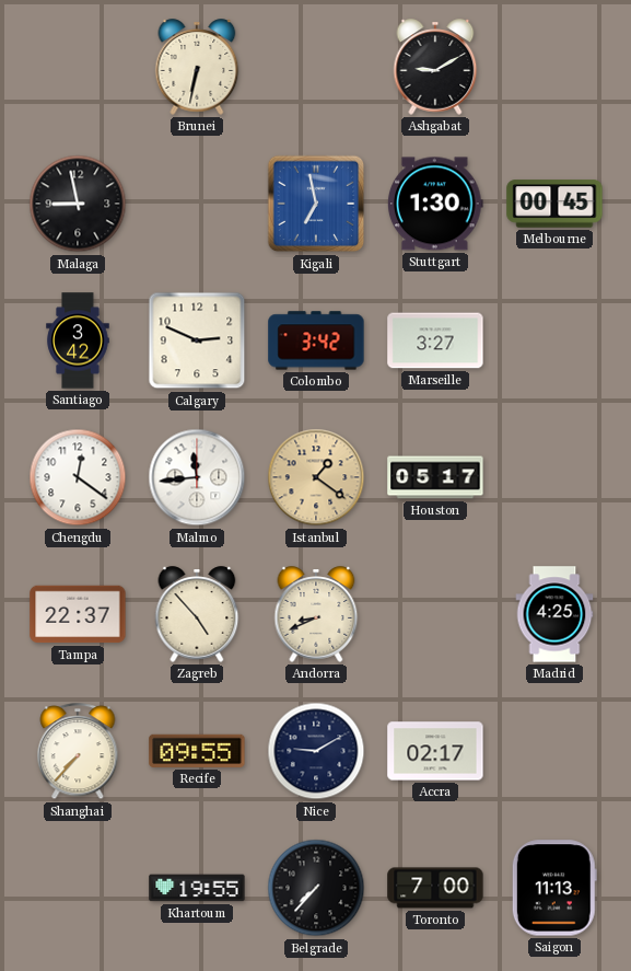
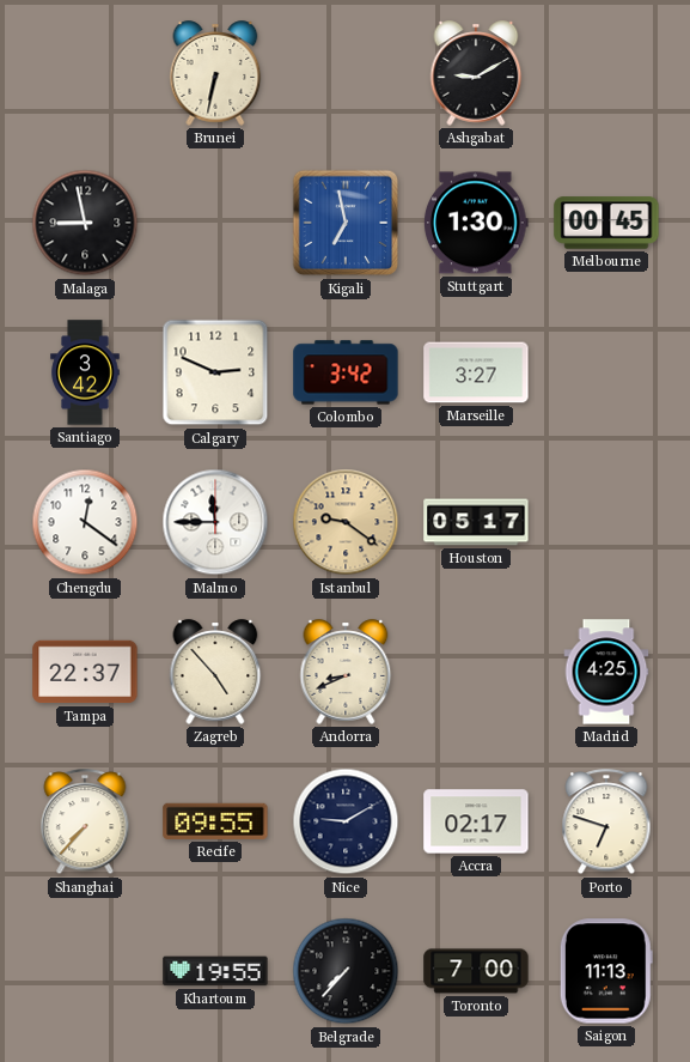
Malmo: 11:44 -> 11:45 (215, 522)
Istanbul: 1:21 -> 9:21 (346, 522)
Porto: none -> 6:48 (606, 823)
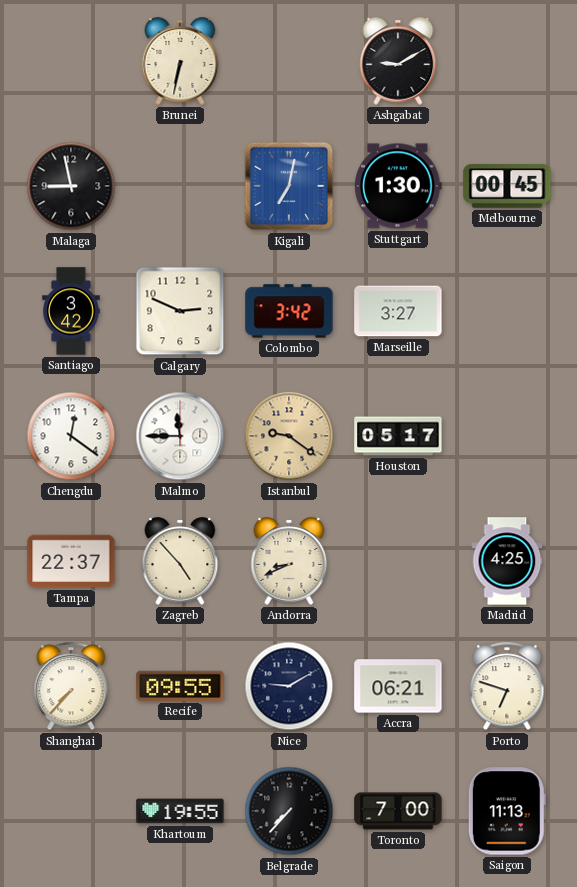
Kigali: 6:58 -> 7:02 (289, 186)
Accra: 02:17 -> 06:21 (398, 686)
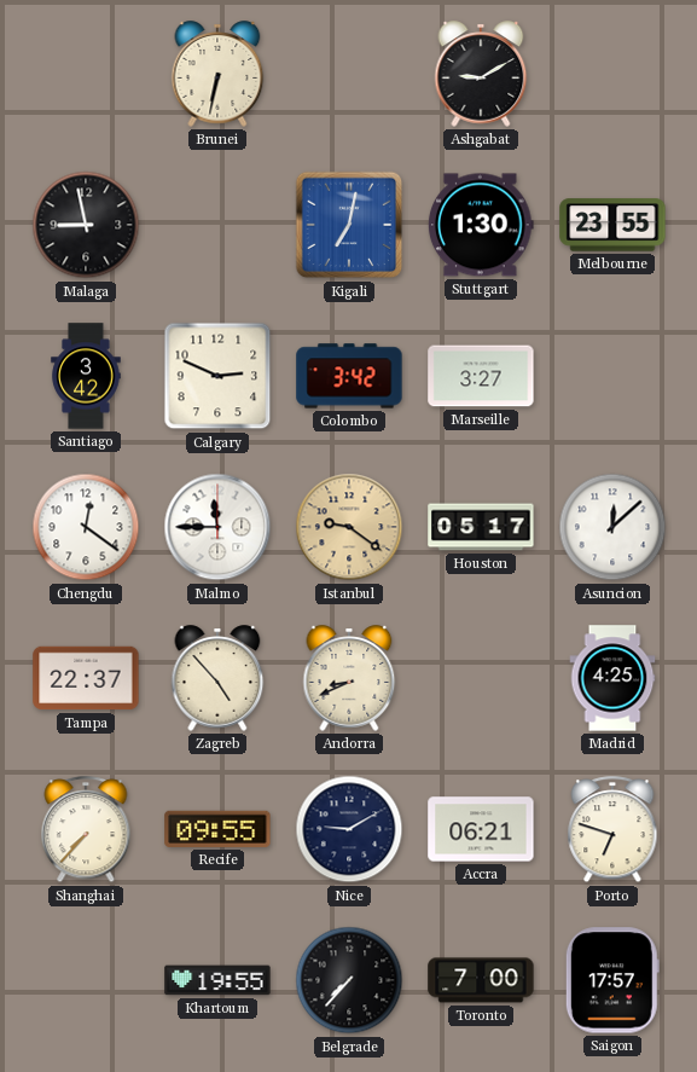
Melbourne: 00:45 -> 23:55 (612, 225)
Asuncion: none -> 12:08 (612, 527)
Saigon: 11:13 -> 17:57 (612, 980)
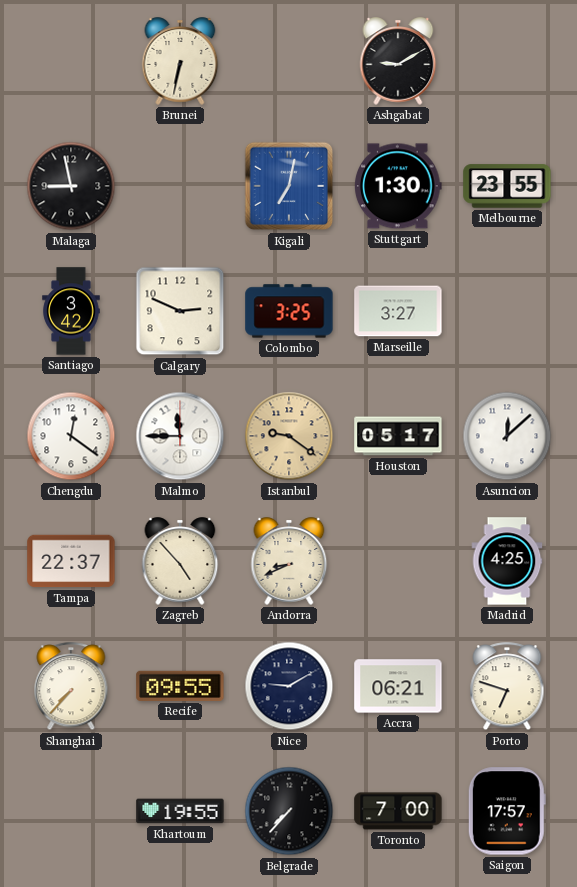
Colombo: 3:42 -> 3:25 (289, 311)
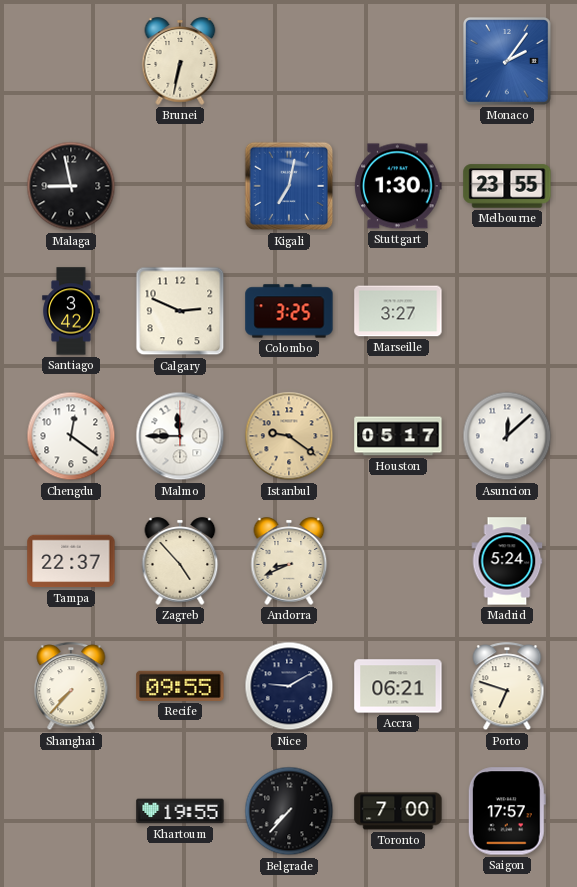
Ashgabat: 9:10 -> none (398, 61)
Monaco: none -> 2:06 (507, 61)
Madrid: 4:25 -> 5:24 (507, 561)
